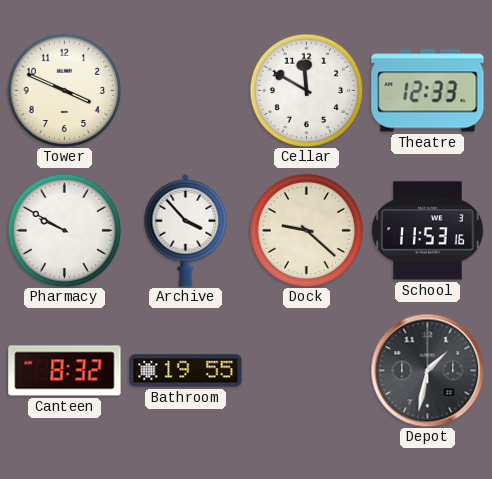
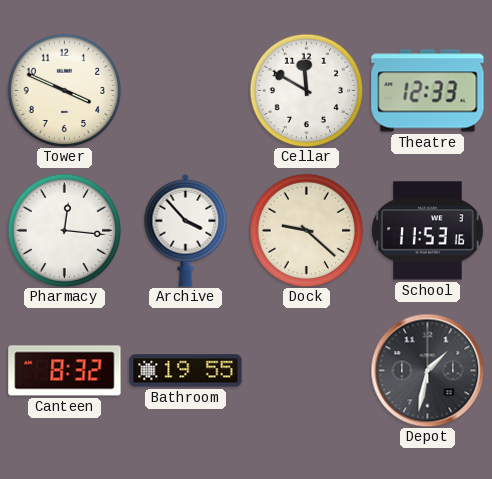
Pharmacy: 9:50 -> 12:16 (64, 230)
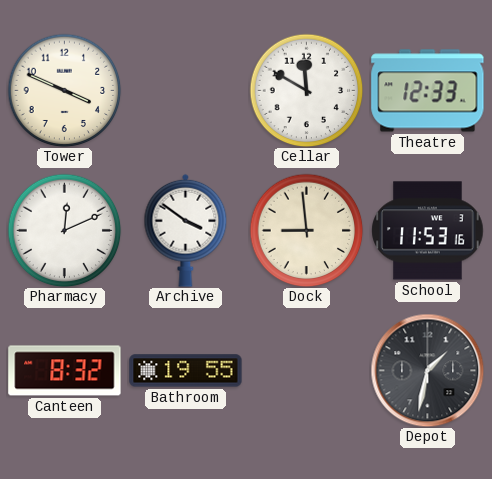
Pharmacy: 12:16 -> 12:11 (64, 230)
Archive: 3:53 -> 3:51 (186, 230)
Dock: 9:22 -> 8:59 (306, 230)
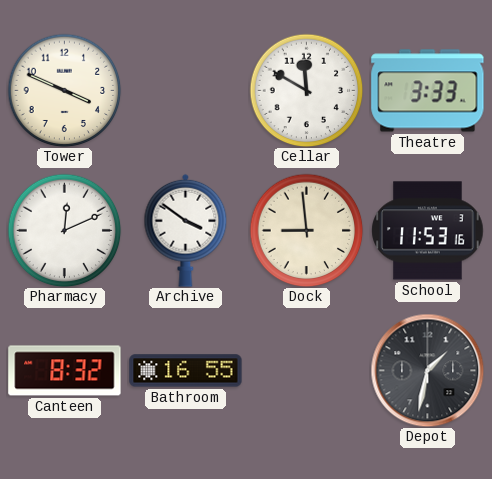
Theatre: 12:33 -> 3:33 (428, 91)
Bathroom: 19:55 -> 16:55 (186, 371)
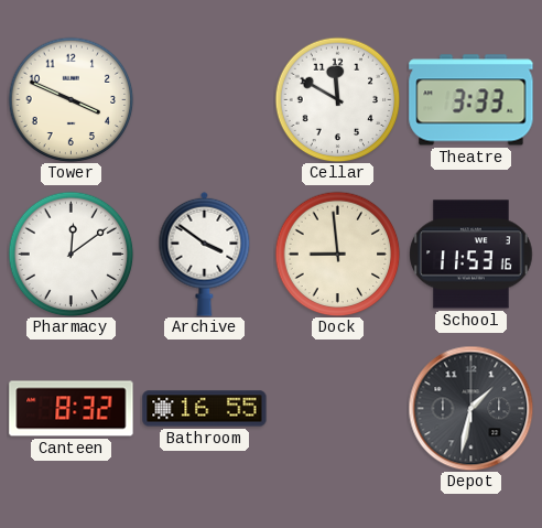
Pharmacy: 12:11 -> 12:09 (71, 254)
